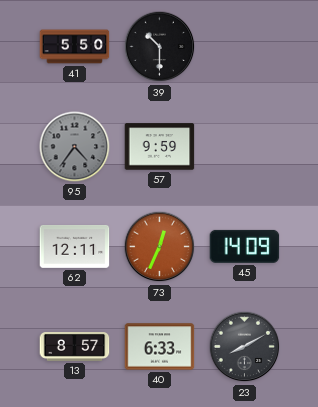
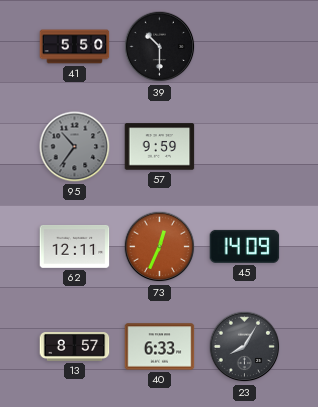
95: 4:36 -> 10:36 (75, 147)
23: 8:10 -> 8:05 (245, 347)
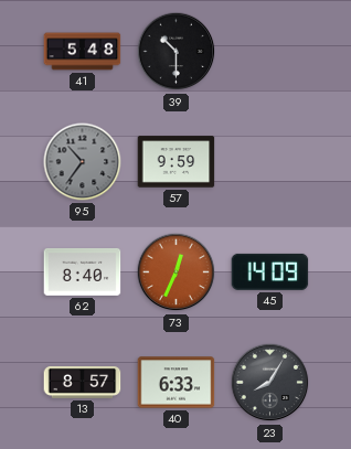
41: 5:50 -> 5:48 (83, 52)
62: 12:11 -> 8:40 (83, 272)
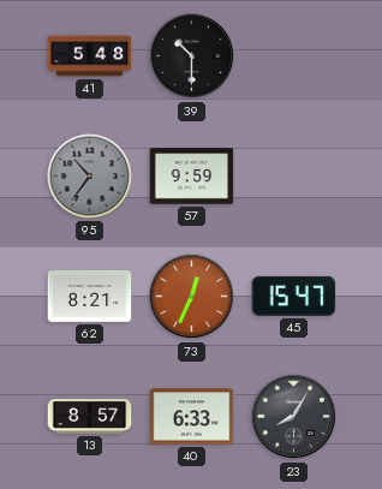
62: 8:40 -> 8:21 (90, 297)
45: 14:09 -> 15:47 (294, 296)
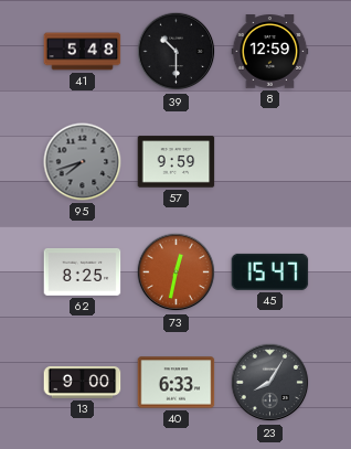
8: none -> 12:59 (270, 52)
95: 10:36 -> 7:42 (83, 162)
62: 8:21 -> 8:25 (83, 272)
73: 12:34 -> 12:32 (177, 272)
13: 8:57 -> 9:00 (83, 383)
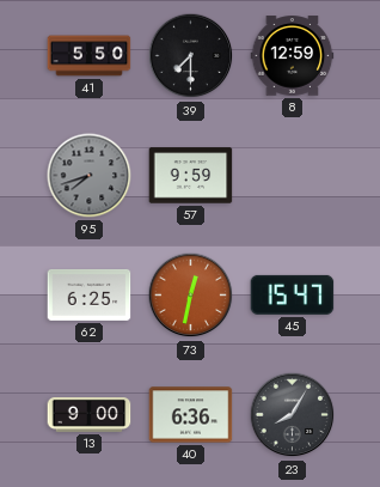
41: 5:48 -> 5:50 (90, 56)
39: 10:30 -> 7:30 (191, 56)
62: 8:25 -> 6:25 (90, 296)
40: 6:33 -> 6:36 (191, 415)
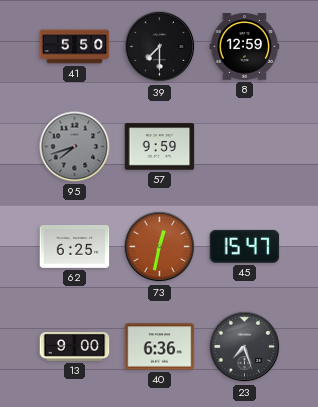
23: 8:05 -> 7:27 (245, 347)
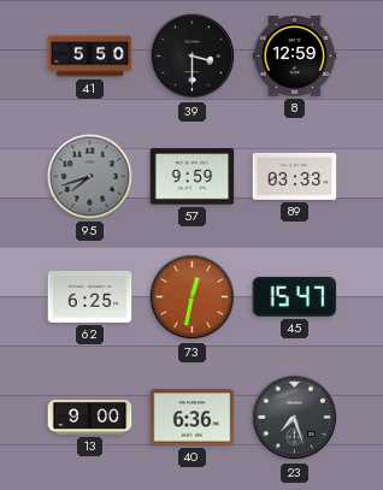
39: 7:30 -> 3:30 (193, 57)
89: none -> 03:33 (295, 176)
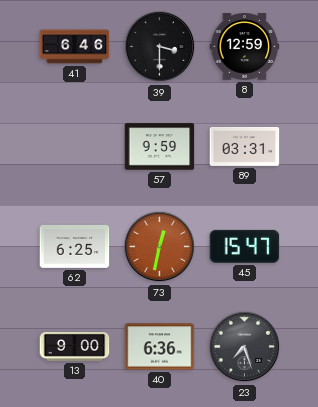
41: 5:50 -> 6:46 (75, 47)
95: 7:42 -> none (90, 177)
89: 03:33 -> 03:31 (245, 146)
